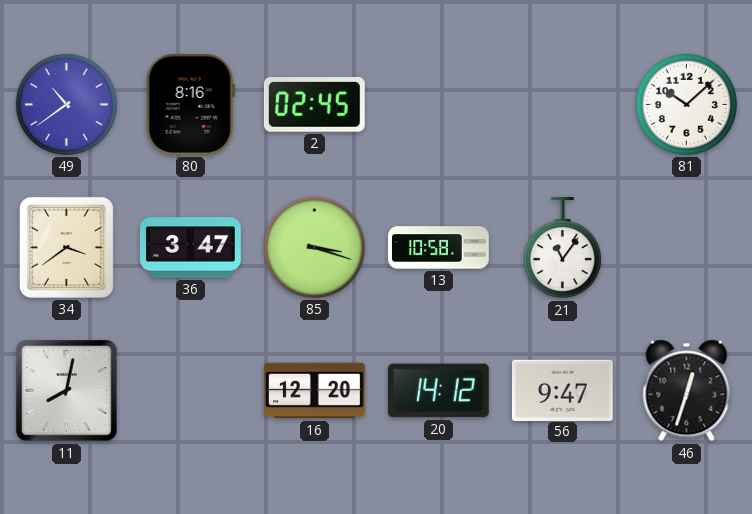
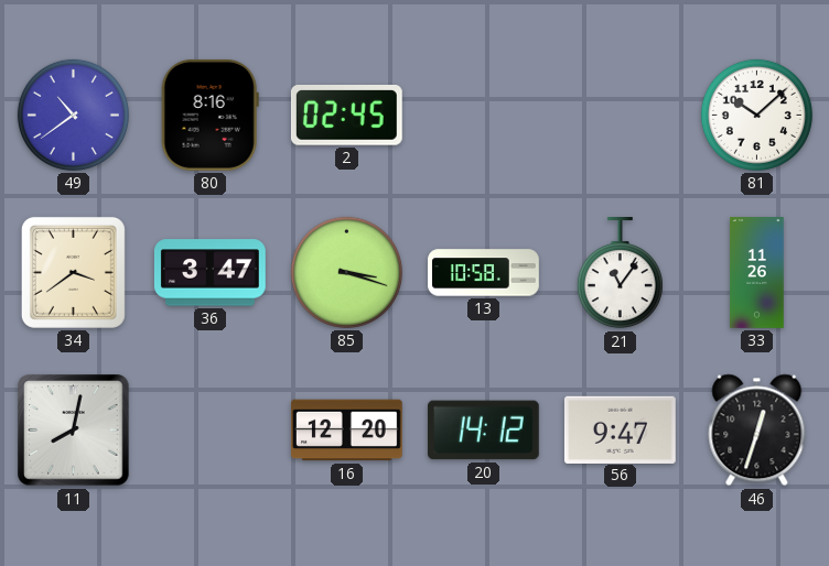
33: none -> 11:26 (757, 273)
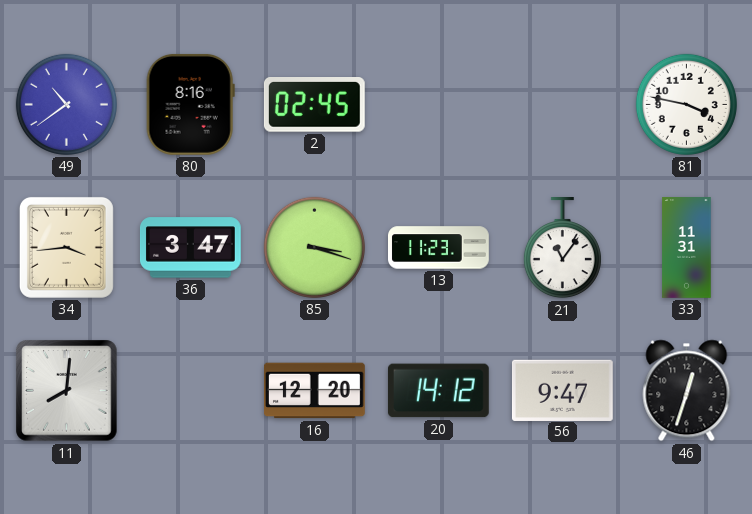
81: 10:08 -> 3:47 (686, 104)
34: 3:39 -> 3:44 (66, 247)
13: 10:58 -> 11:23 (439, 248)
33: 11:26 -> 11:31 (687, 248)
11: 8:02 -> 8:01 (67, 391)
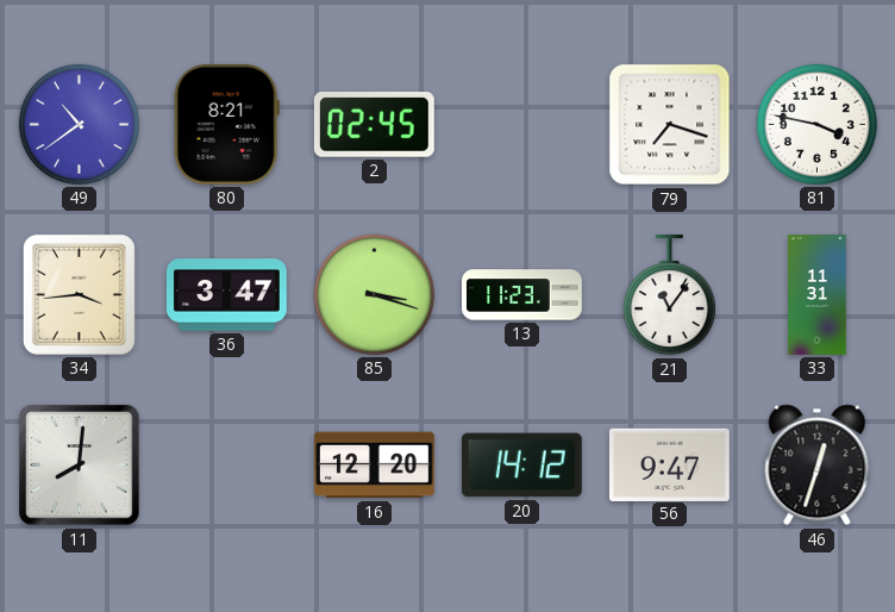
80: 8:16 -> 8:21 (226, 124)
79: none -> 7:18 (670, 125)
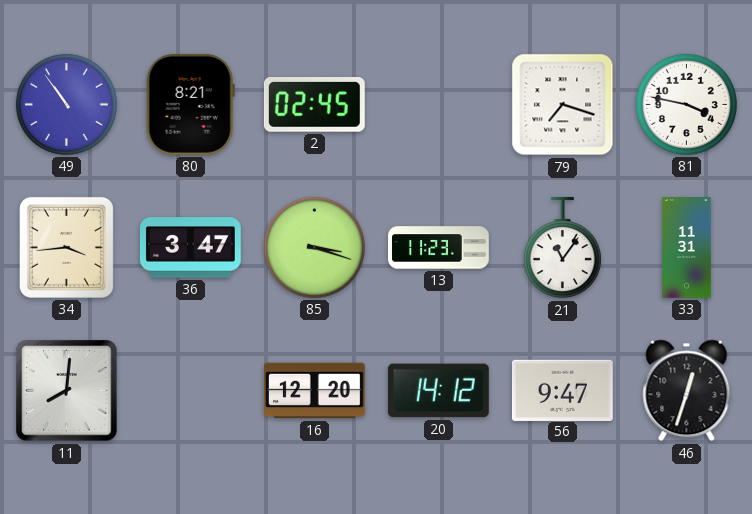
49: 10:39 -> 10:54 (66, 104)
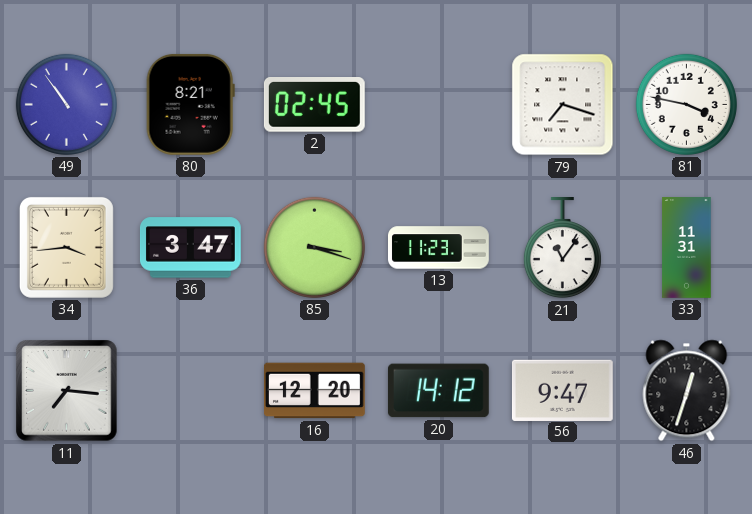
11: 8:01 -> 7:16 (67, 391)
